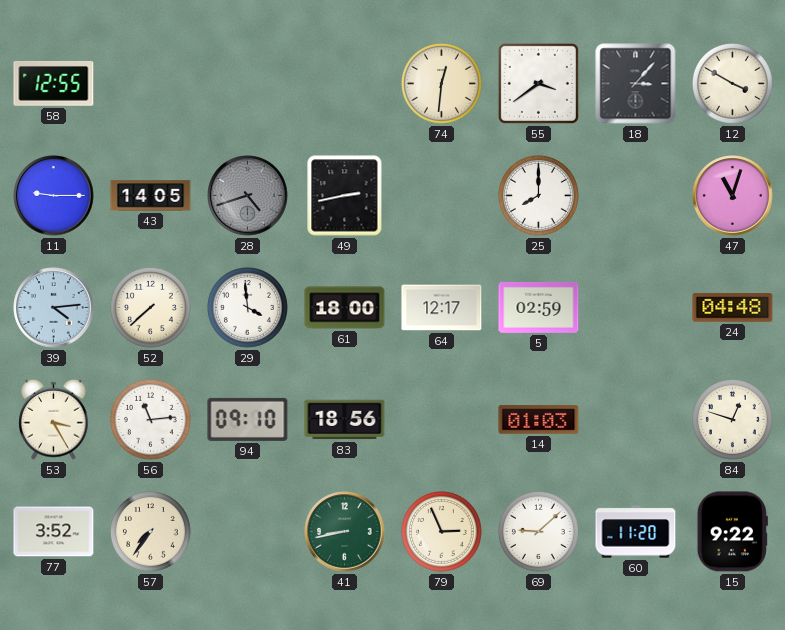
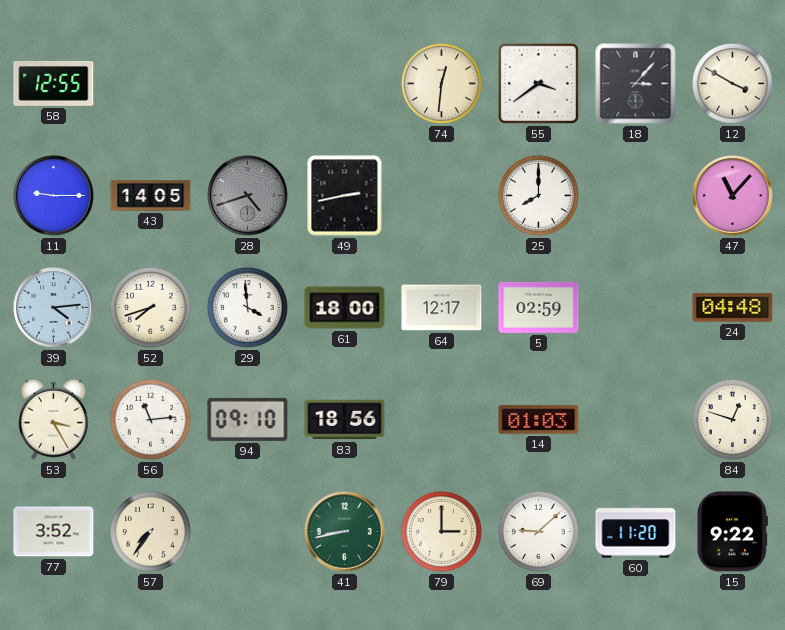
47: 11:03 -> 11:07 (733, 196)
52: 7:38 -> 7:42 (150, 307)
79: 2:56 -> 3:00 (441, 531)
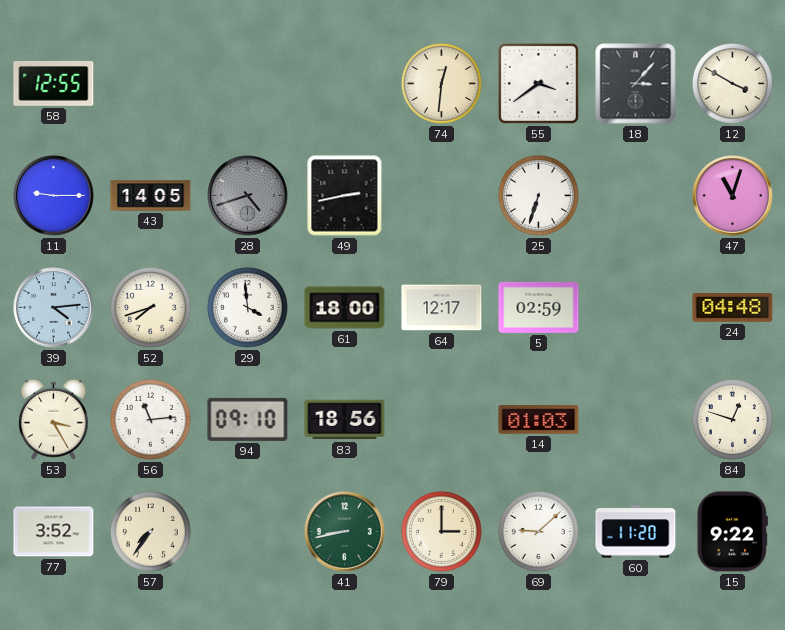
25: 8:00 -> 6:33 (538, 195)
47: 11:07 -> 11:03 (733, 196)
